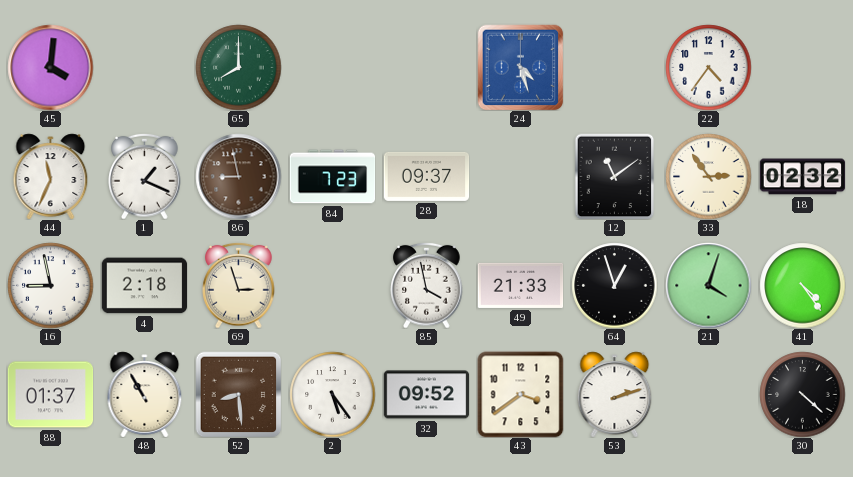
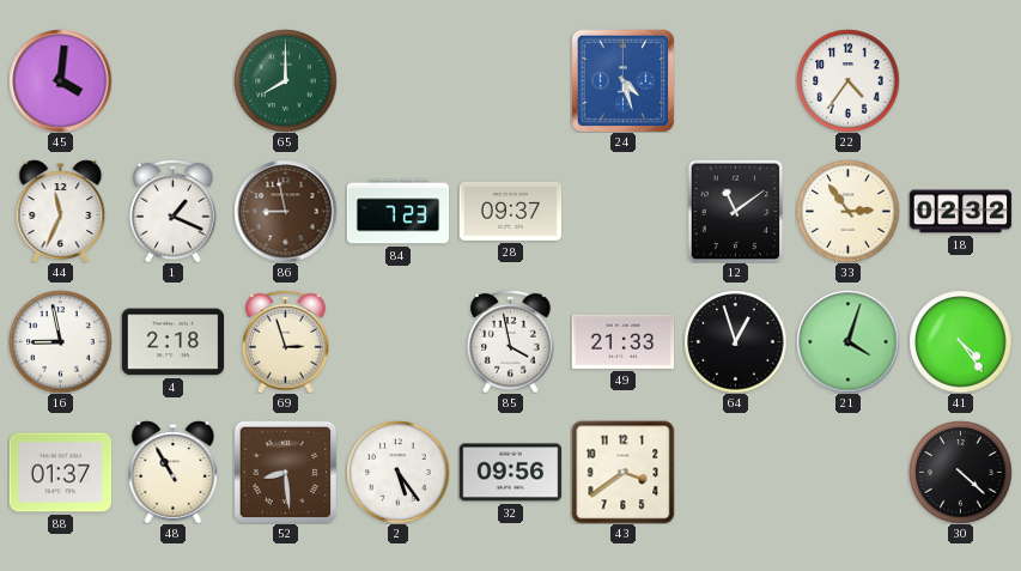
32: 09:52 -> 09:56 (510, 473)
53: 2:12 -> none (615, 394)
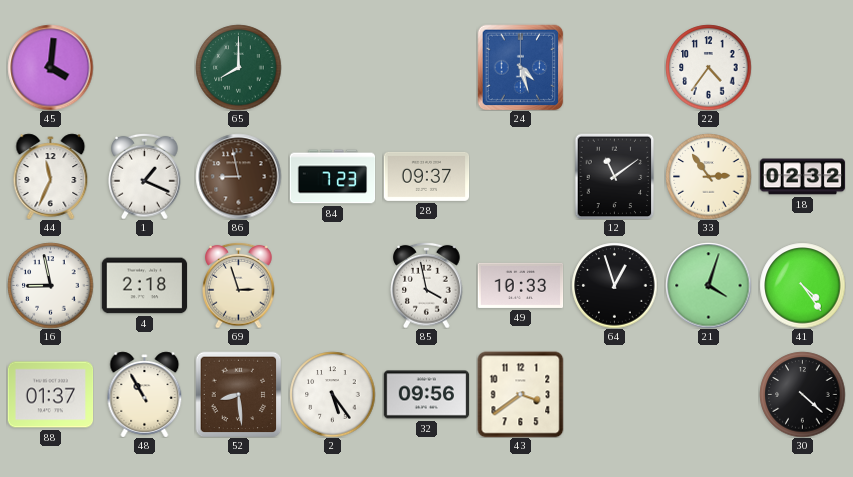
49: 21:33 -> 10:33 (520, 285)
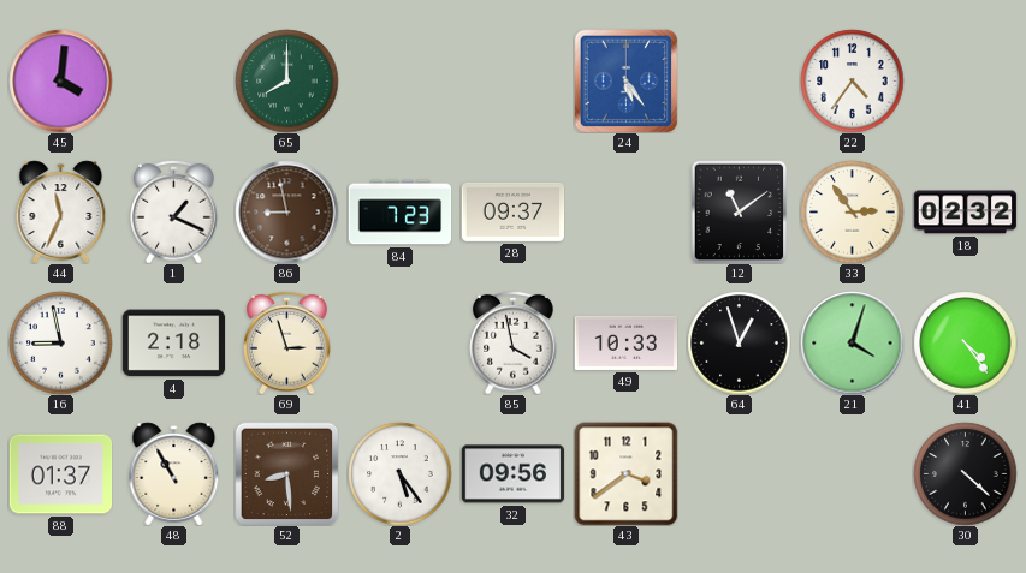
24: 4:27 -> 5:24 (625, 80)
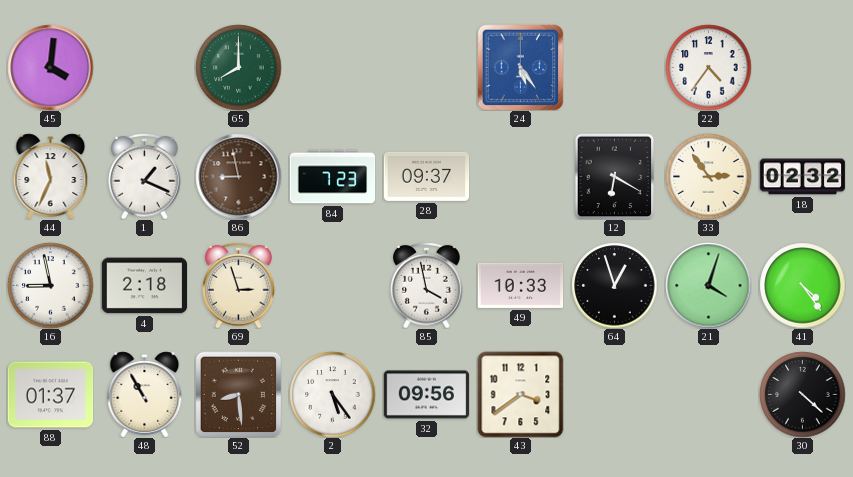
12: 11:09 -> 6:20 (615, 176)
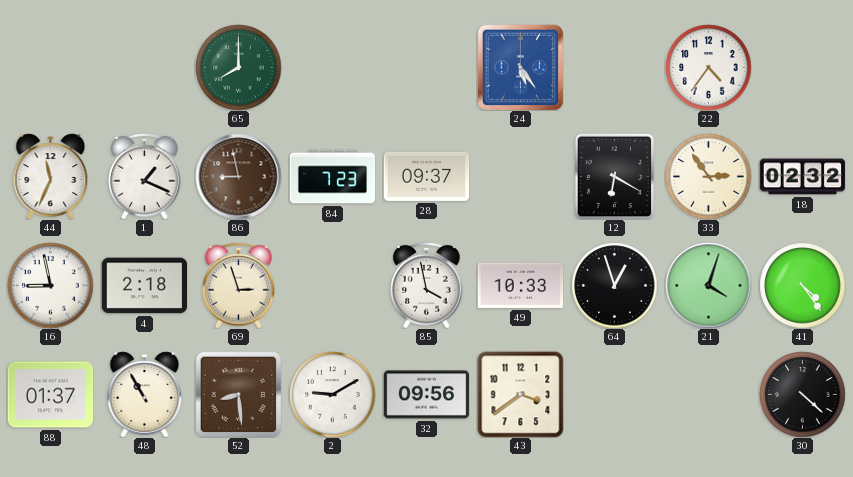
45: 4:01 -> none (50, 67)
2: 5:24 -> 9:10 (332, 394)
